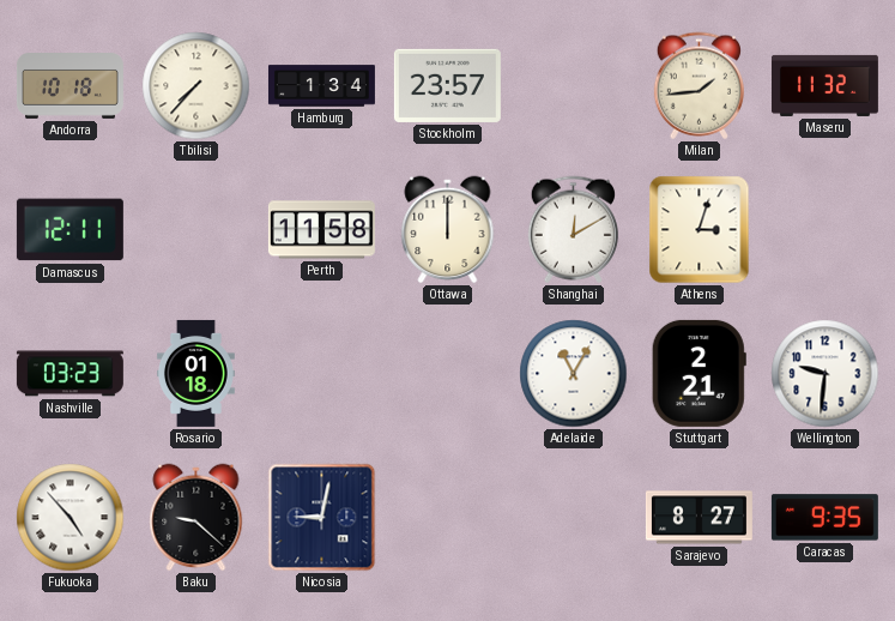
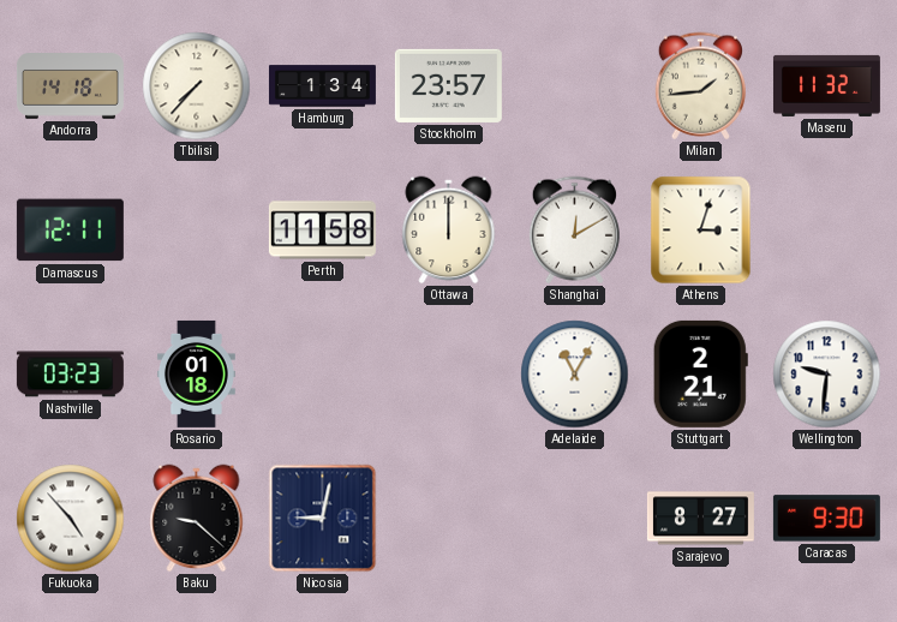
Andorra: 10:18 -> 14:18 (70, 86)
Caracas: 9:35 -> 9:30 (826, 519)
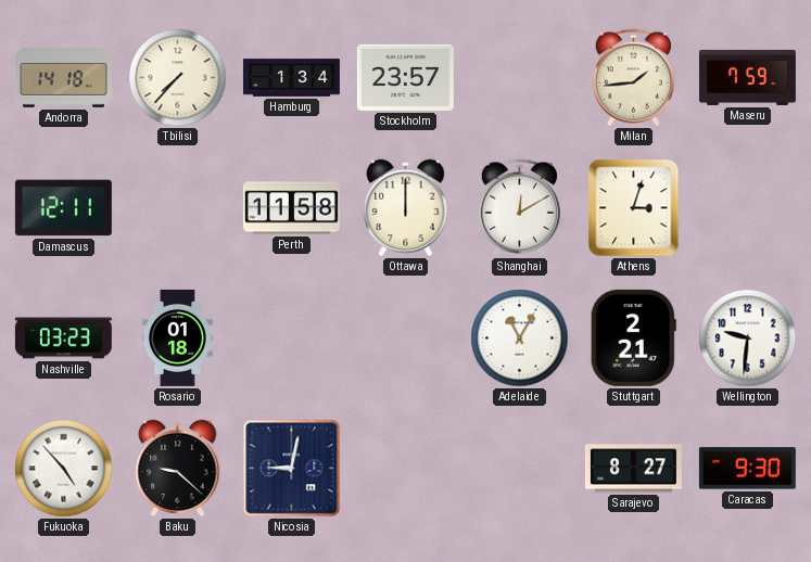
Maseru: 11:32 -> 7:59 (747, 77)
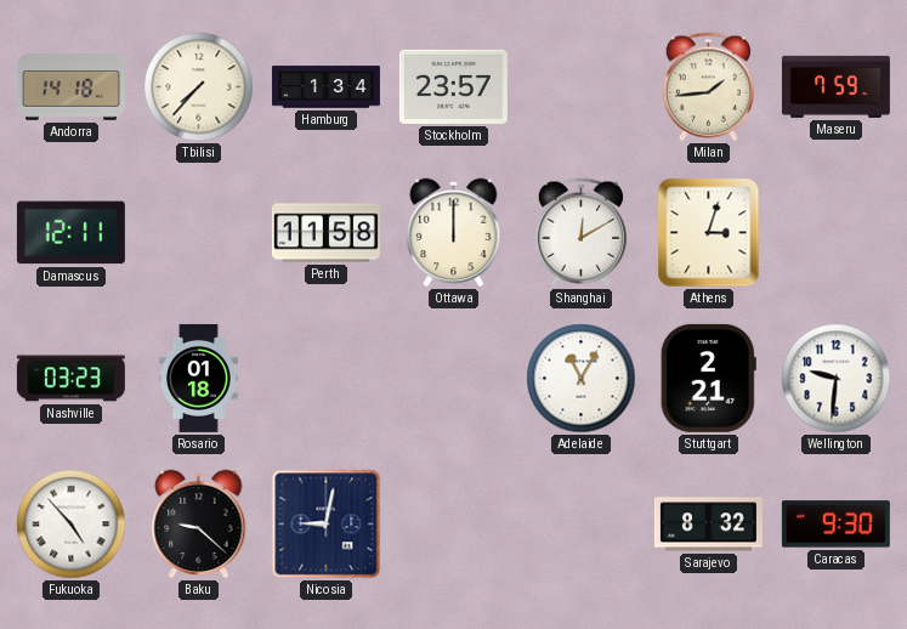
Sarajevo: 8:27 -> 8:32 (708, 525)
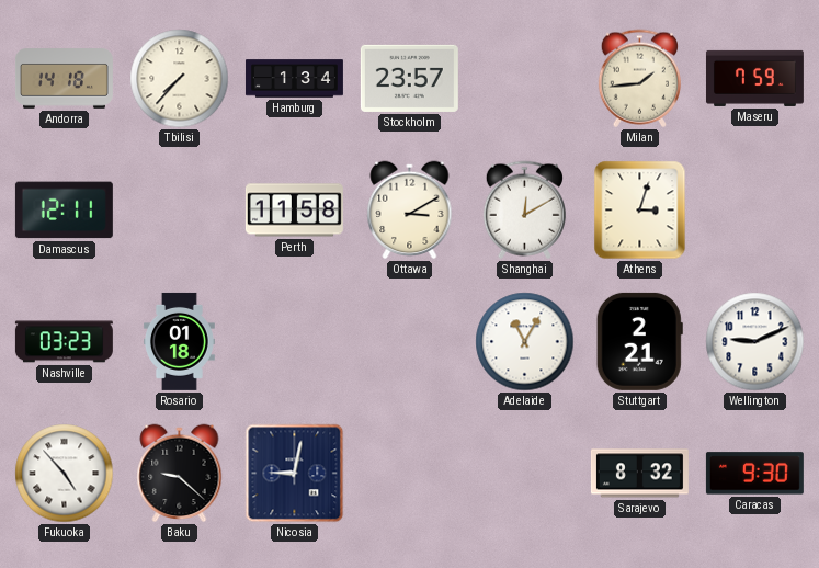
Ottawa: 12:00 -> 3:10 (410, 211)
Wellington: 9:31 -> 9:11 (755, 342)
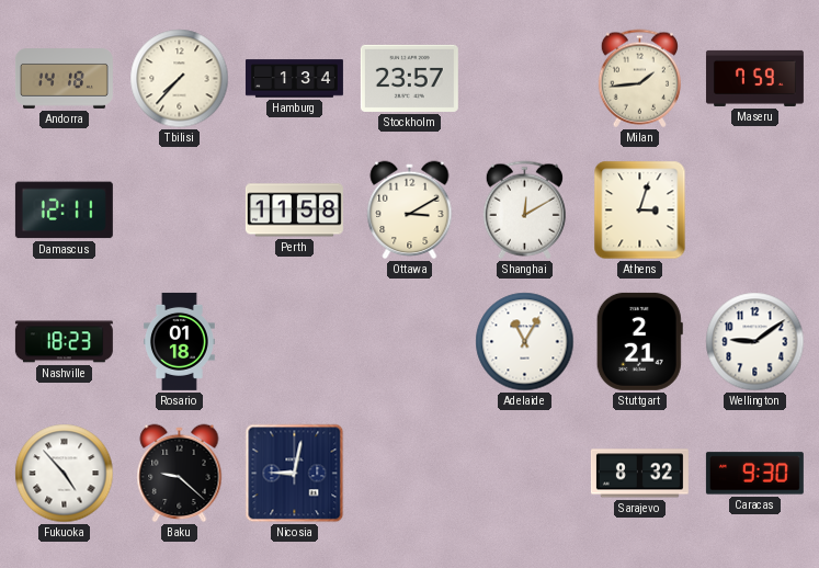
Nashville: 03:23 -> 18:23 (64, 342)
Wellington: 9:11 -> 9:09 (755, 342)
